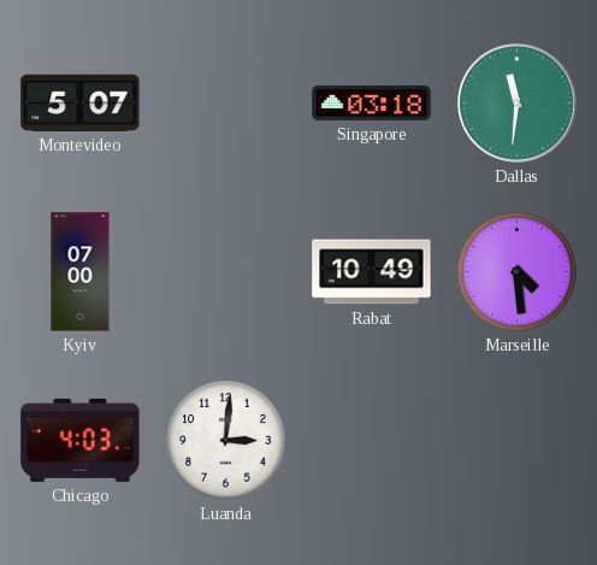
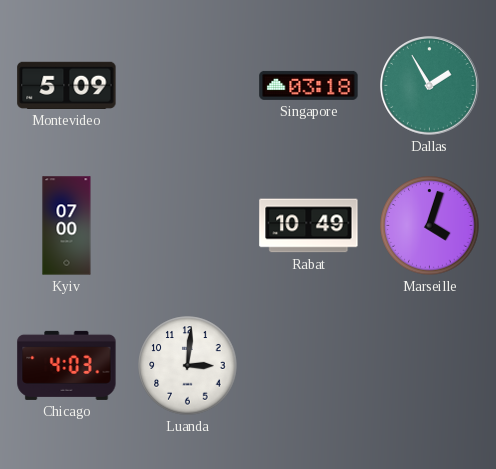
Montevideo: 5:07 -> 5:09 (67, 85)
Dallas: 11:31 -> 1:55 (430, 86)
Marseille: 4:29 -> 4:03 (430, 226)
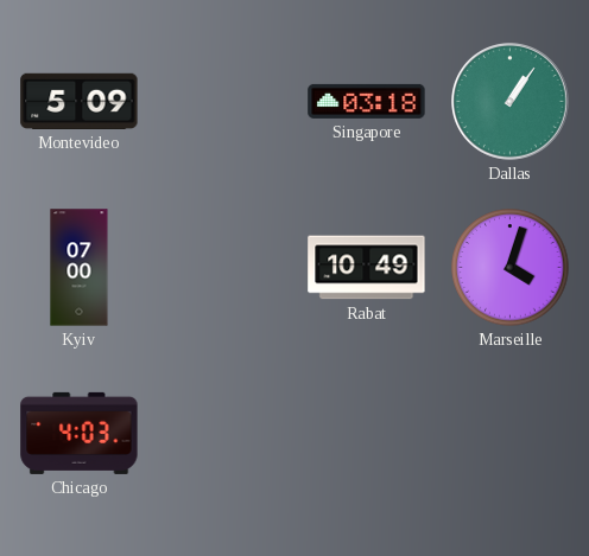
Dallas: 1:55 -> 1:06 (511, 102)
Luanda: 3:01 -> none (188, 366)
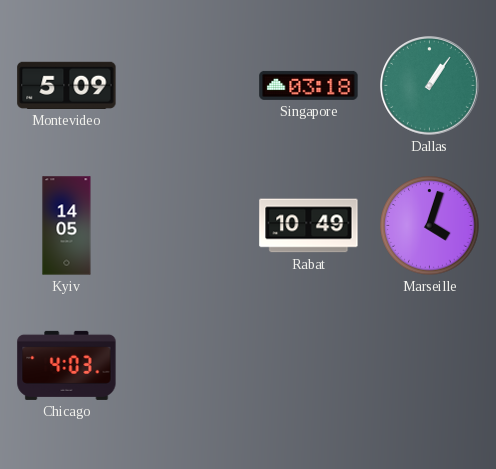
Kyiv: 07:00 -> 14:05 (67, 226)
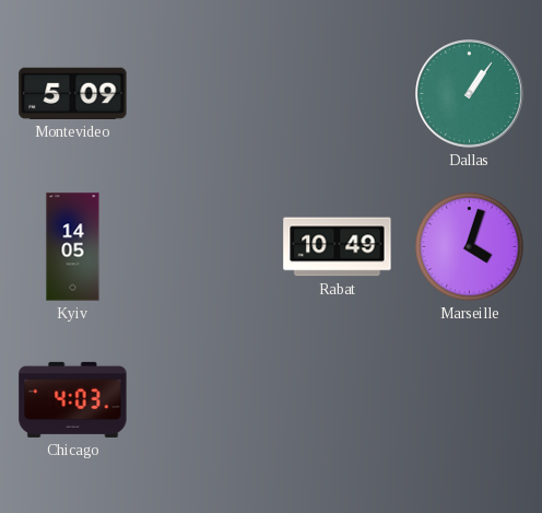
Singapore: 03:18 -> none (309, 85)
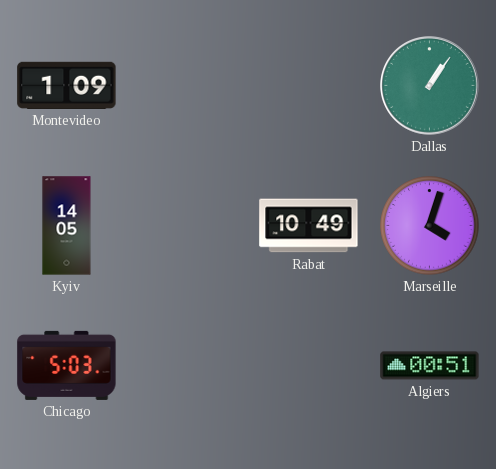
Montevideo: 5:09 -> 1:09 (67, 85)
Chicago: 4:03 -> 5:03 (67, 365)
Algiers: none -> 00:51 (430, 366)
